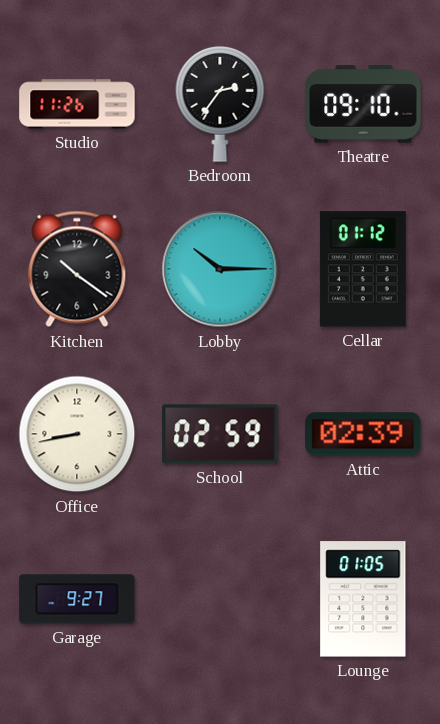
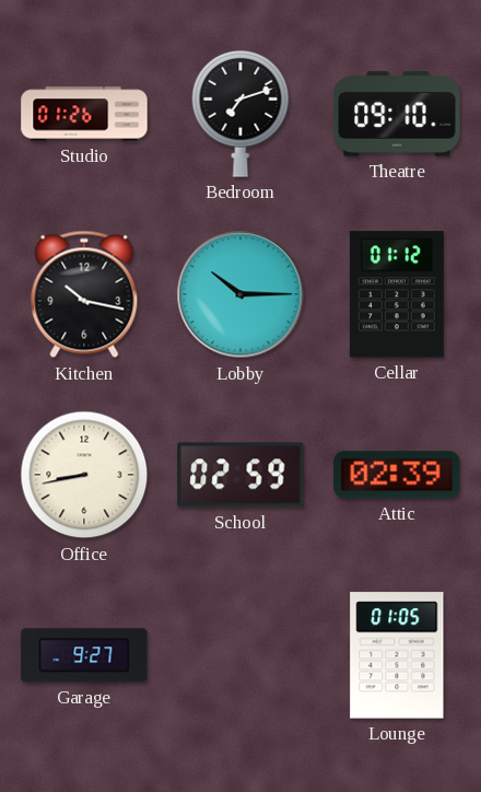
Studio: 11:26 -> 01:26 (84, 114)
Bedroom: 2:36 -> 7:12 (241, 114)
Kitchen: 10:21 -> 10:17 (84, 294)
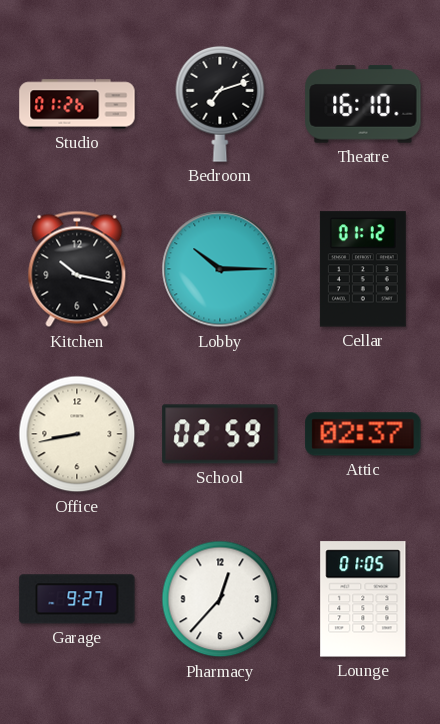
Theatre: 09:10 -> 16:10 (363, 104)
Attic: 02:39 -> 02:37 (363, 434)
Pharmacy: none -> 12:37 (220, 599)
